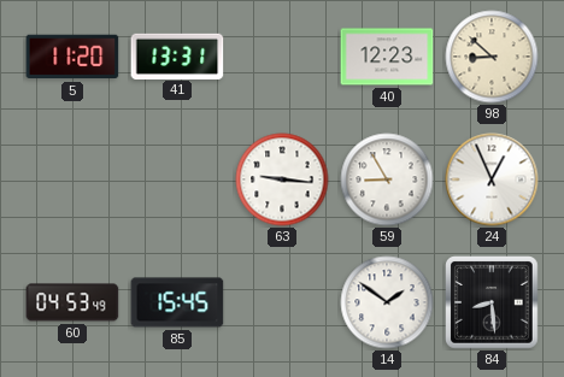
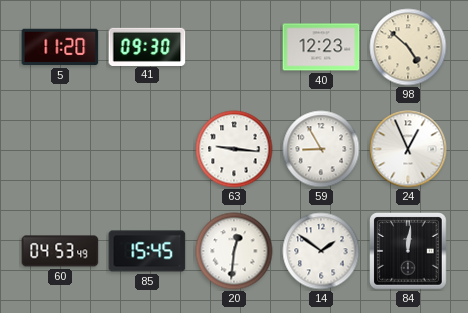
41: 13:31 -> 09:30 (147, 46)
98: 8:52 -> 4:52 (408, 47)
20: none -> 12:31 (234, 251)
84: 8:29 -> 12:01 (408, 251)
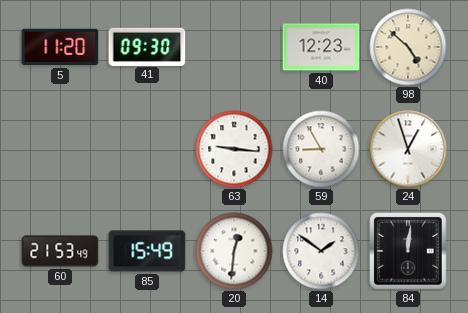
24: 12:56 -> 12:57 (408, 149)
60: 04:53 -> 21:53 (60, 251)
85: 15:45 -> 15:49 (147, 251)
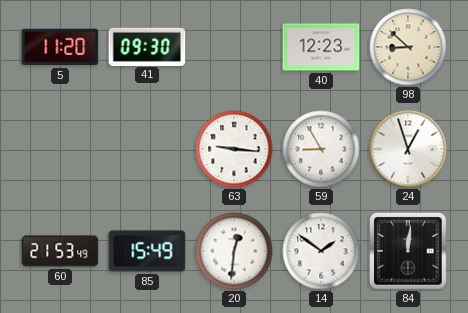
98: 4:52 -> 8:52 (408, 47)
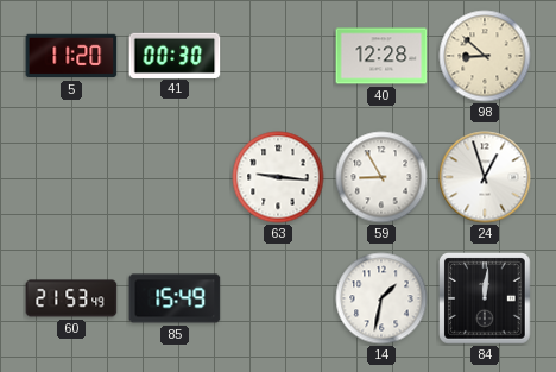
41: 09:30 -> 00:30 (175, 55)
40: 12:23 -> 12:28 (381, 56)
20: 12:31 -> none (234, 251)
14: 1:51 -> 1:32 (381, 298)
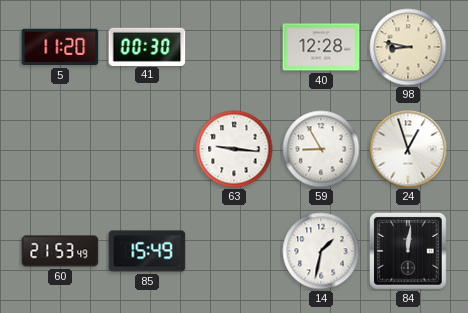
98: 8:52 -> 8:47 (408, 47)
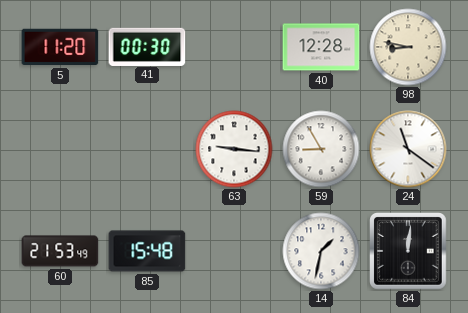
24: 12:57 -> 11:21 (408, 149)
85: 15:49 -> 15:48 (147, 251)
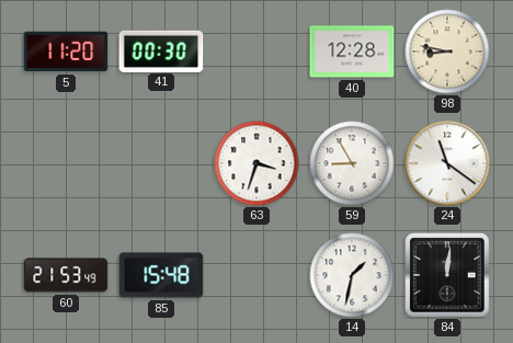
63: 9:16 -> 3:33 (256, 163)
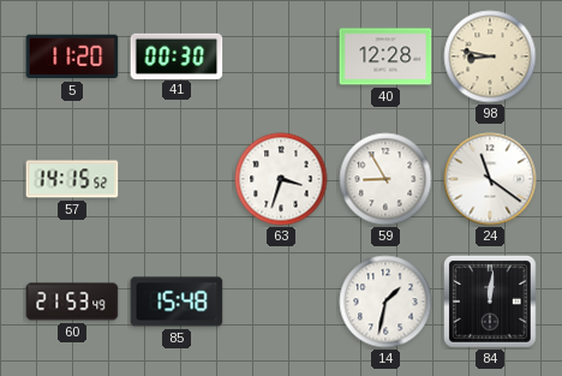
57: none -> 14:15 (72, 179)
